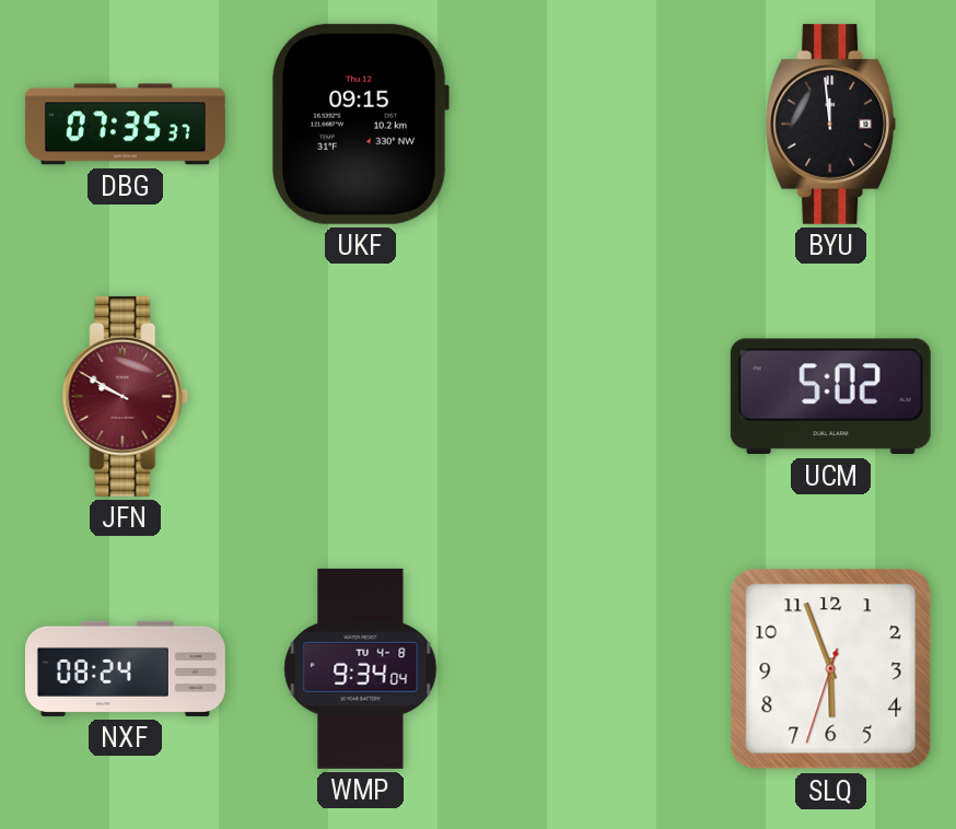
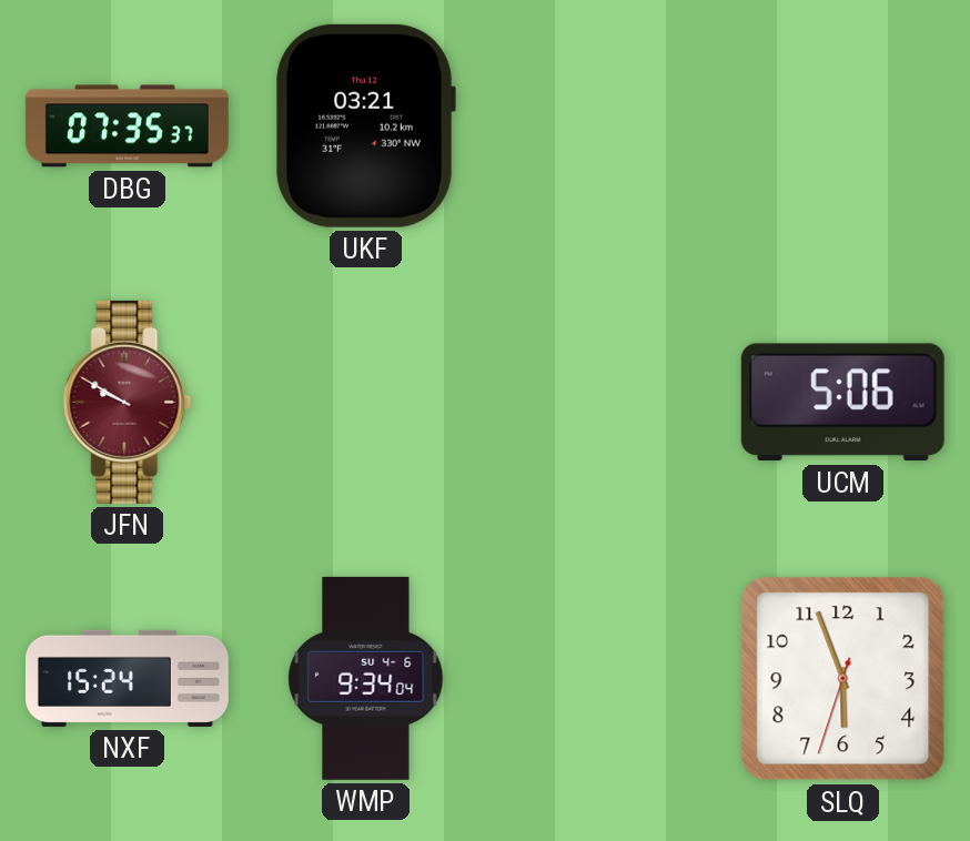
UKF: 09:15 -> 03:21 (365, 125)
BYU: 11:59 -> none (831, 124)
UCM: 5:02 -> 5:06 (842, 403)
NXF: 08:24 -> 15:24 (127, 678)
WMP date: TU 4-8 -> SU 4-6 (366, 678)
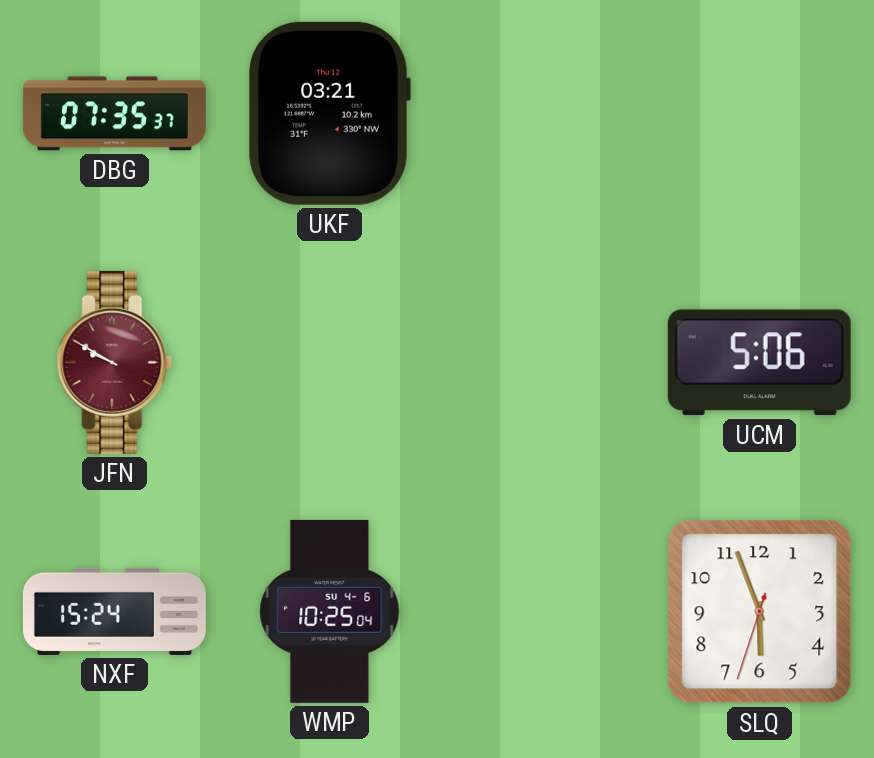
WMP: 9:34 -> 10:25 (330, 611)
